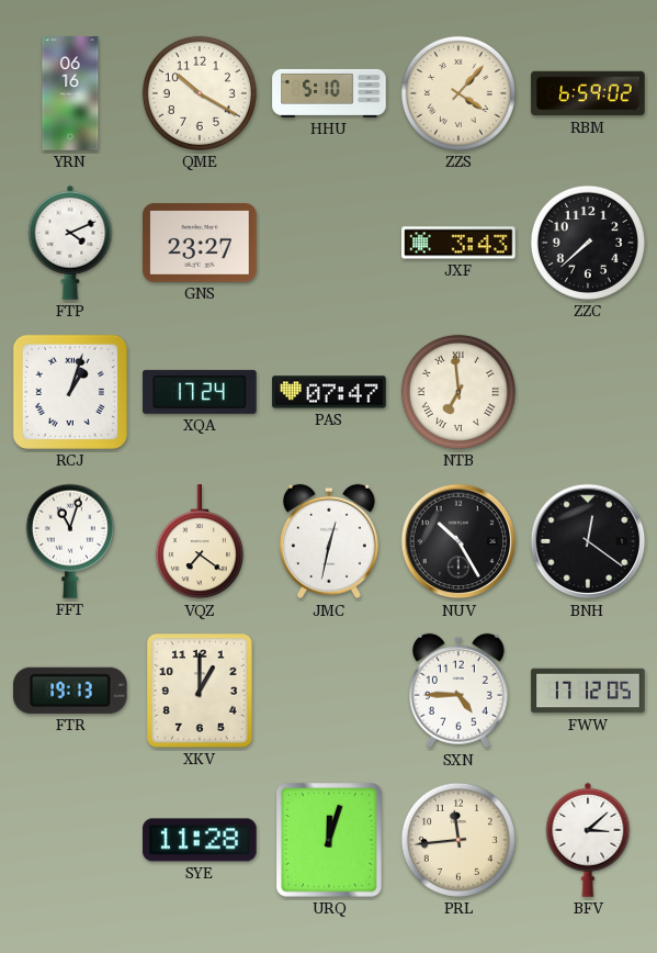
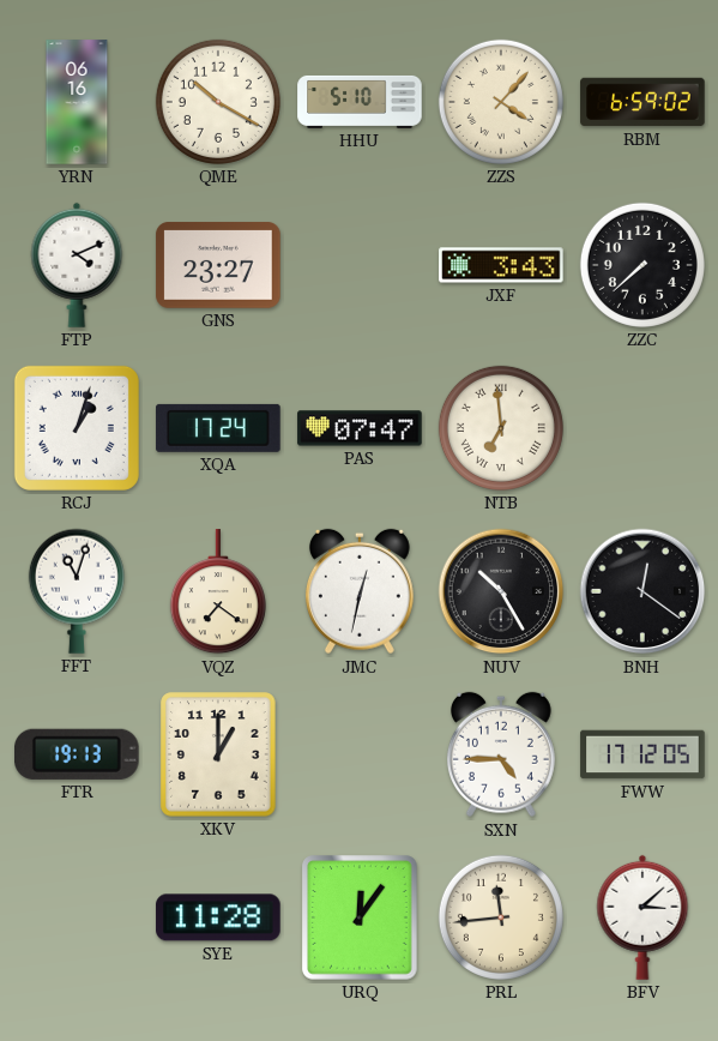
URQ: 12:03 -> 12:06 (360, 917)
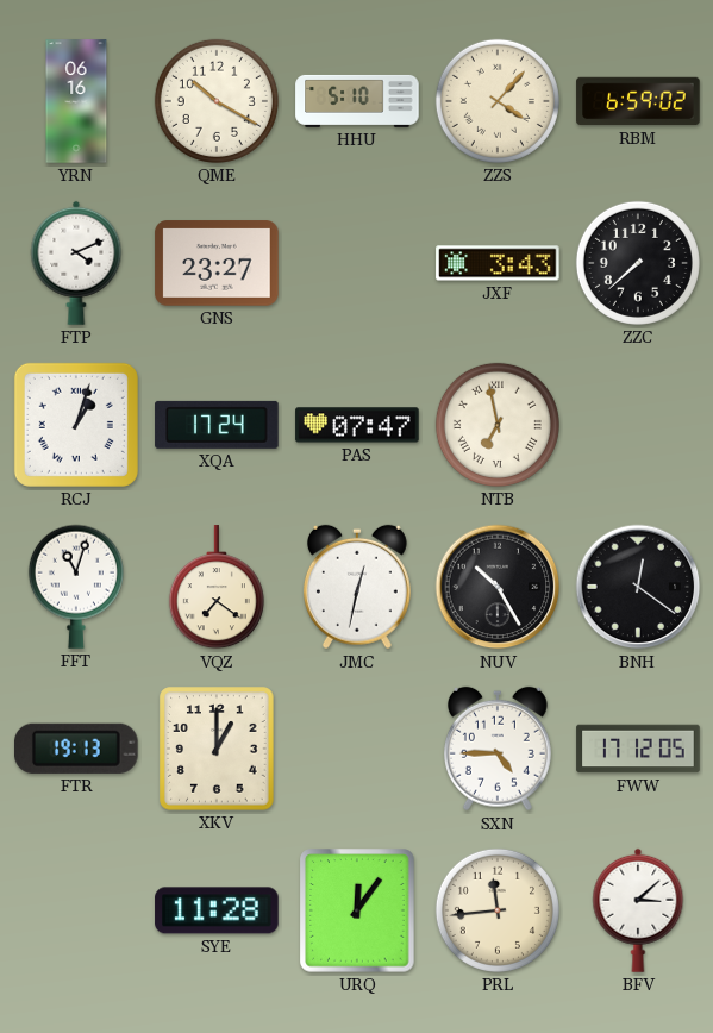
NTB: 6:59 -> 6:58 (498, 425)
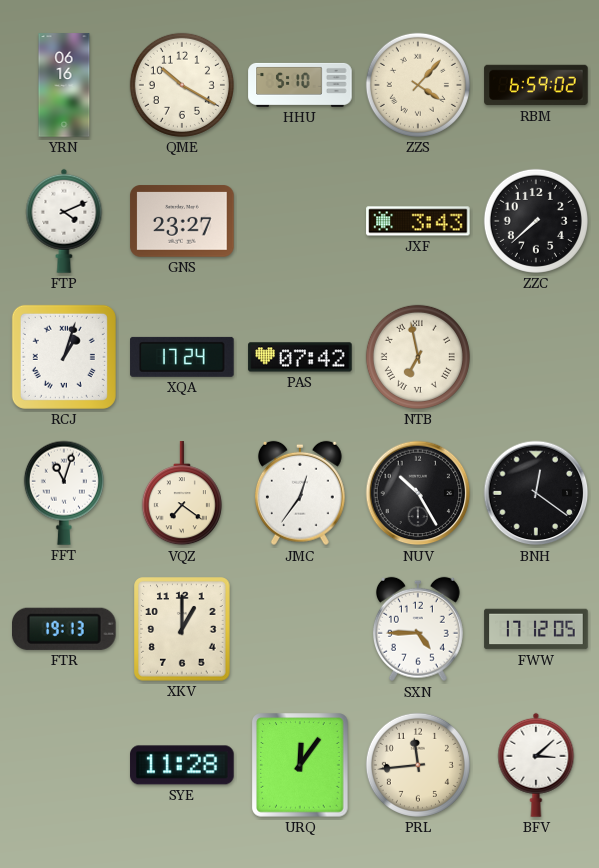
PAS: 07:47 -> 07:42 (300, 357)
JMC: 12:32 -> 12:36 (300, 493)
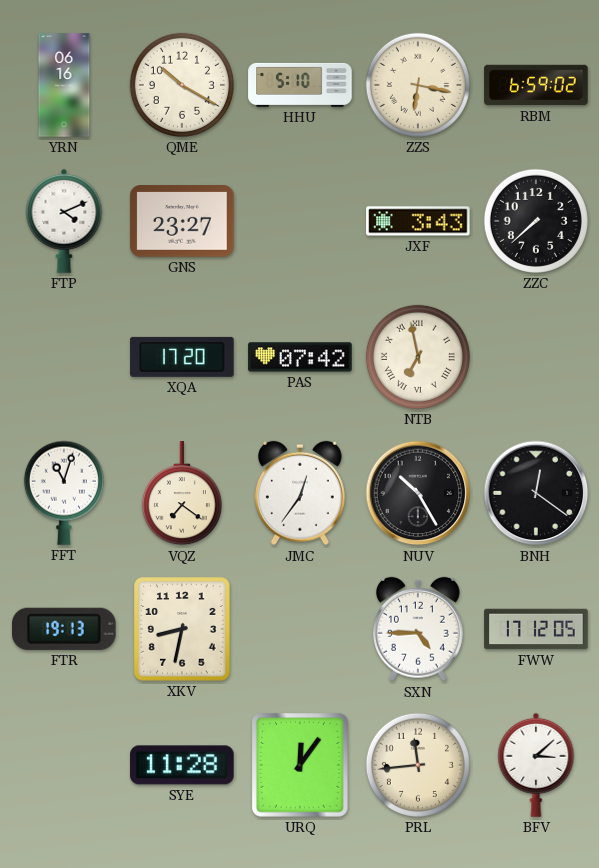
ZZS: 4:07 -> 6:17 (418, 85)
RCJ: 1:03 -> none (64, 357)
XQA: 17:24 -> 17:20 (182, 357)
XKV: 1:00 -> 8:32 (182, 629)
